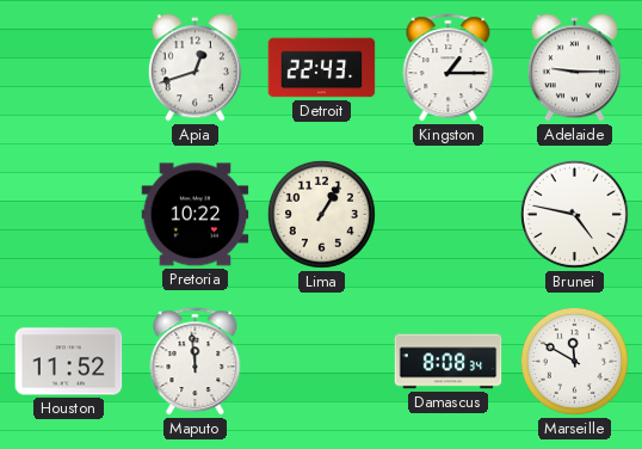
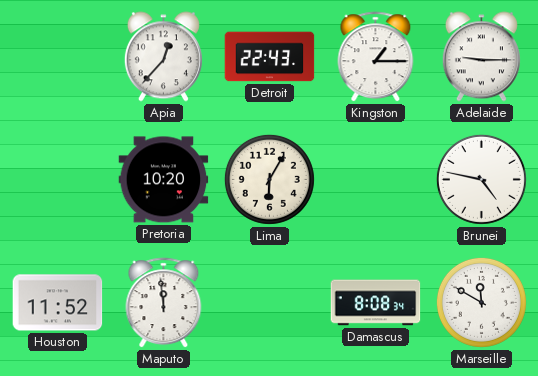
Apia: 12:42 -> 12:37 (163, 57)
Pretoria: 10:22 -> 10:20 (164, 180)
Lima: 1:05 -> 6:05 (269, 179)
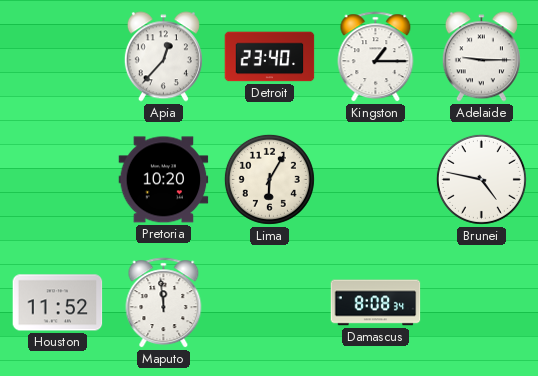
Detroit: 22:43 -> 23:40 (270, 57)
Marseille: 11:50 -> none (481, 302)
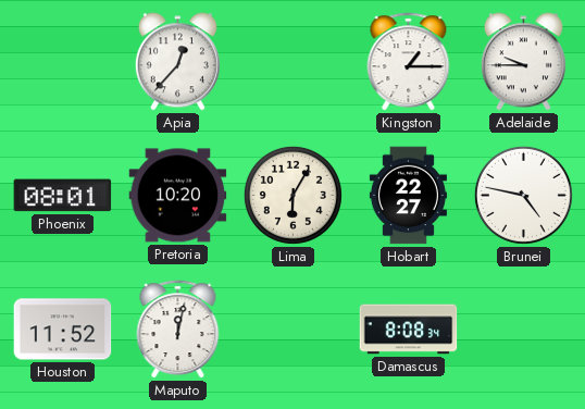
Detroit: 23:40 -> none (270, 57)
Adelaide: 9:15 -> 9:45 (523, 62)
Phoenix: none -> 08:01 (63, 196)
Hobart: none -> 22:27 (408, 196)
Maputo: 11:59 -> 12:02 (178, 330)
